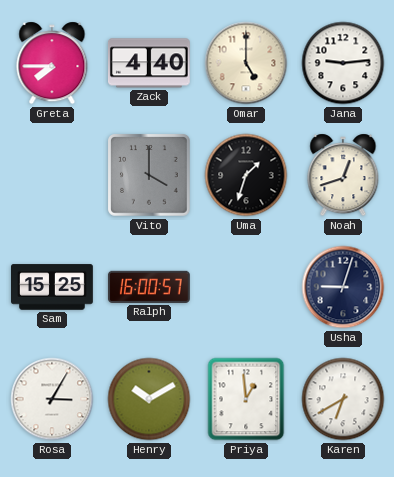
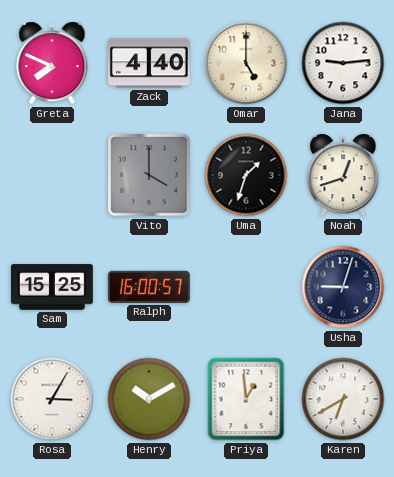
Greta: 7:45 -> 7:49 (52, 63)
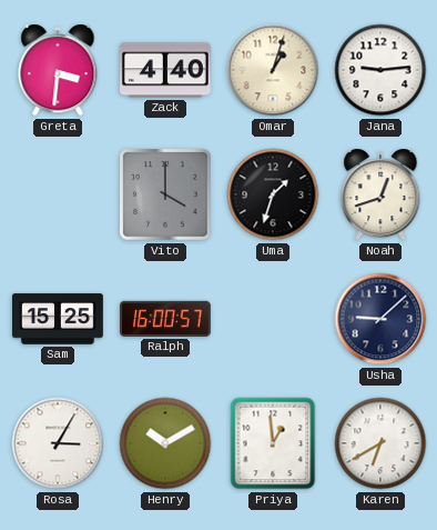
Greta: 7:49 -> 3:31 (58, 70)
Omar: 5:00 -> 1:03 (273, 70)
Usha: 9:03 -> 9:08 (380, 319)
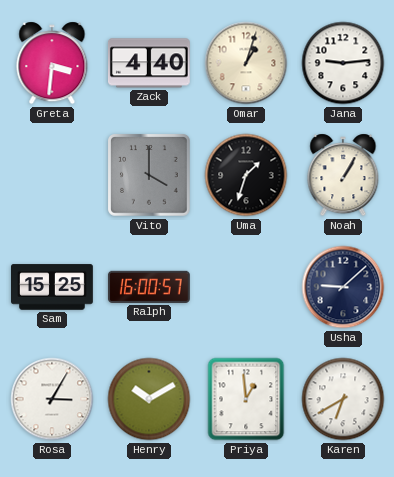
Noah: 12:42 -> 1:05 (343, 175)
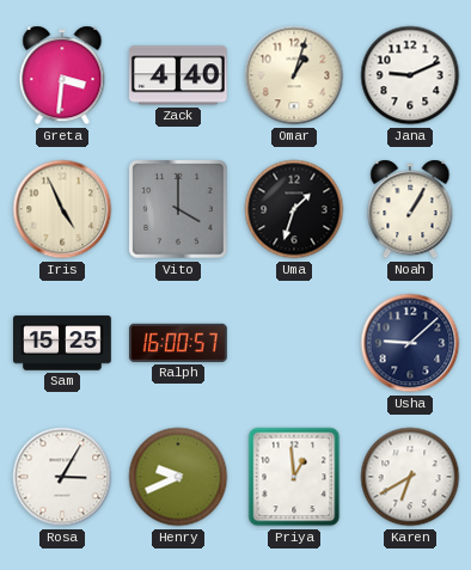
Jana: 9:14 -> 9:11 (410, 75)
Iris: none -> 4:56 (62, 209)
Henry: 10:10 -> 9:41 (178, 477)
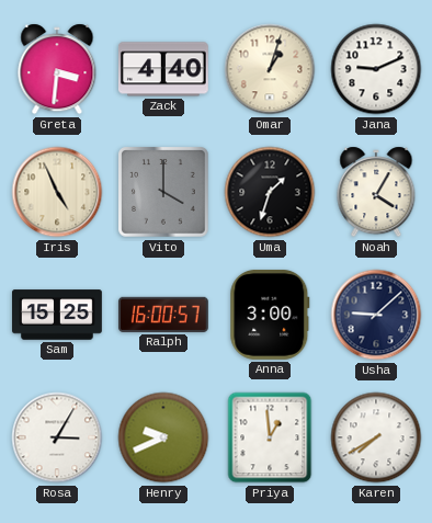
Noah: 1:05 -> 4:05 (376, 192)
Anna: none -> 3:00 (270, 315)
Karen: 6:40 -> 7:40 (376, 437)
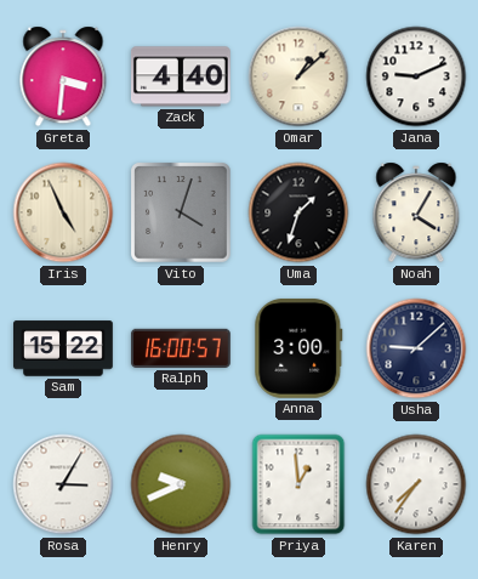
Omar: 1:03 -> 1:08 (298, 76)
Vito: 4:00 -> 4:03 (181, 212)
Sam: 15:25 -> 15:22 (64, 348)
Karen: 7:40 -> 7:36 (416, 484)
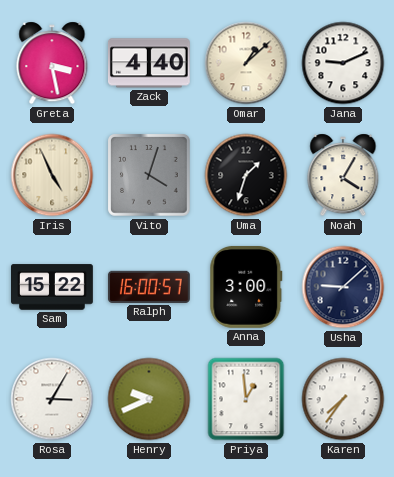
Greta: 3:31 -> 3:28 (52, 63)
